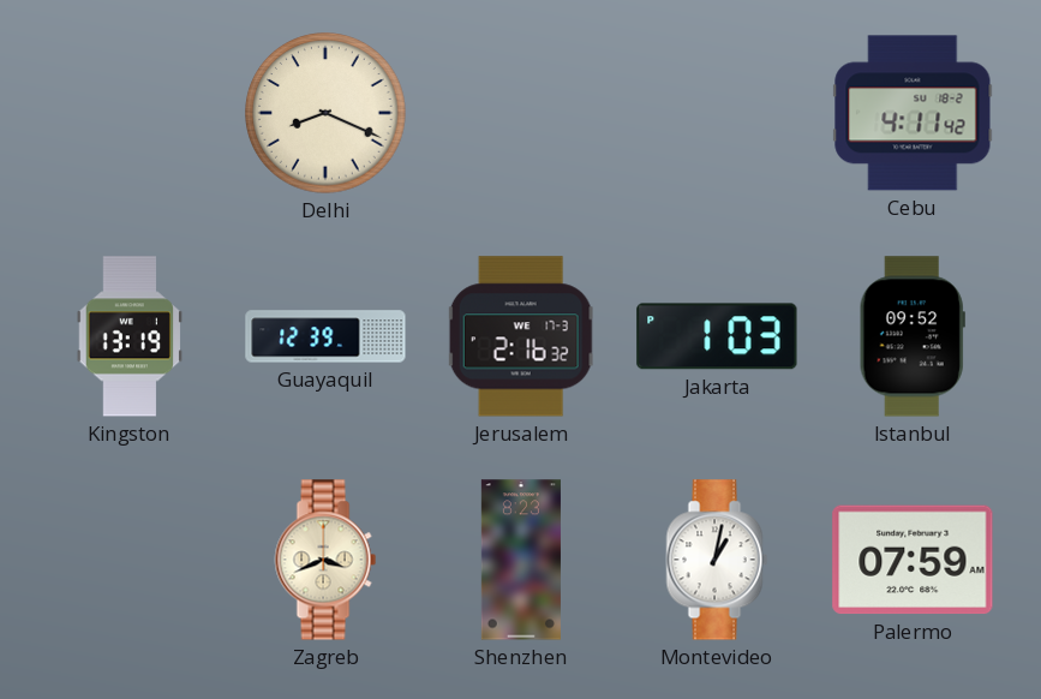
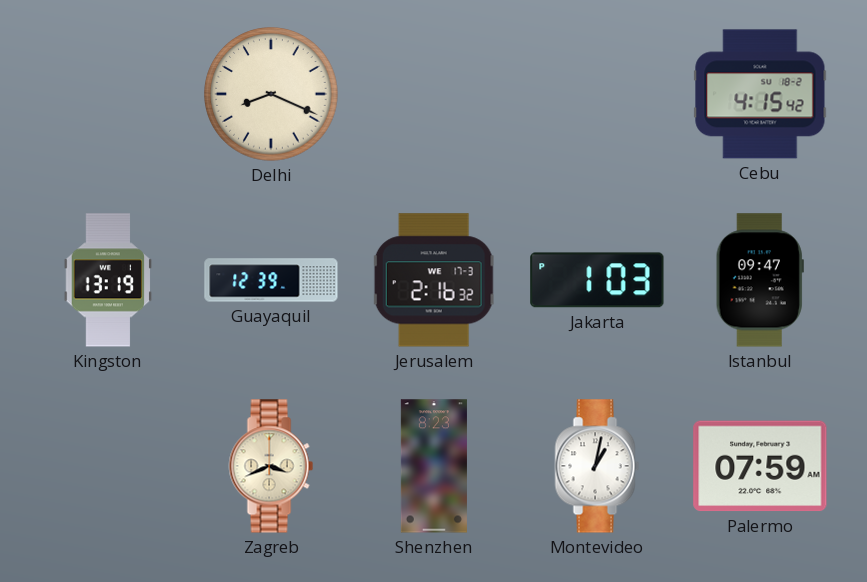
Cebu: 4:11 -> 4:15 (760, 94)
Istanbul: 09:52 -> 09:47 (760, 280)
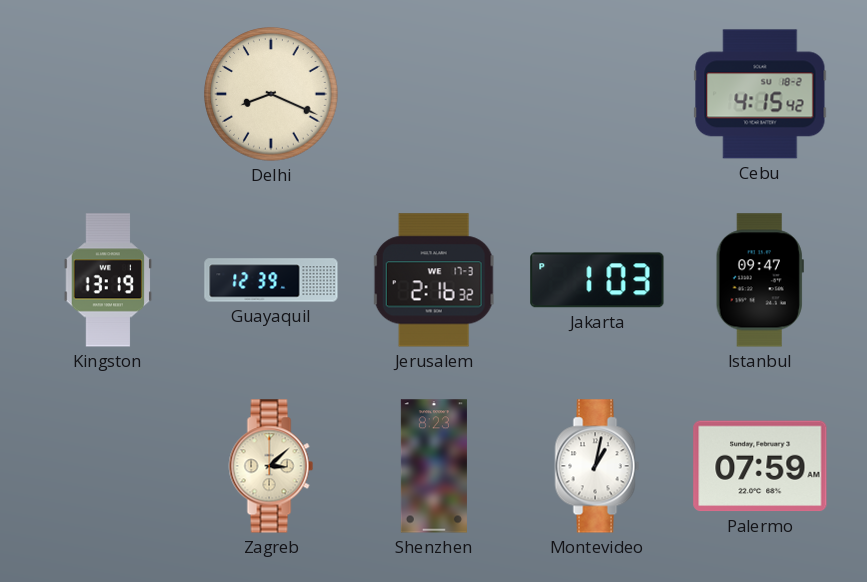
Zagreb: 3:41 -> 3:08 (271, 466)
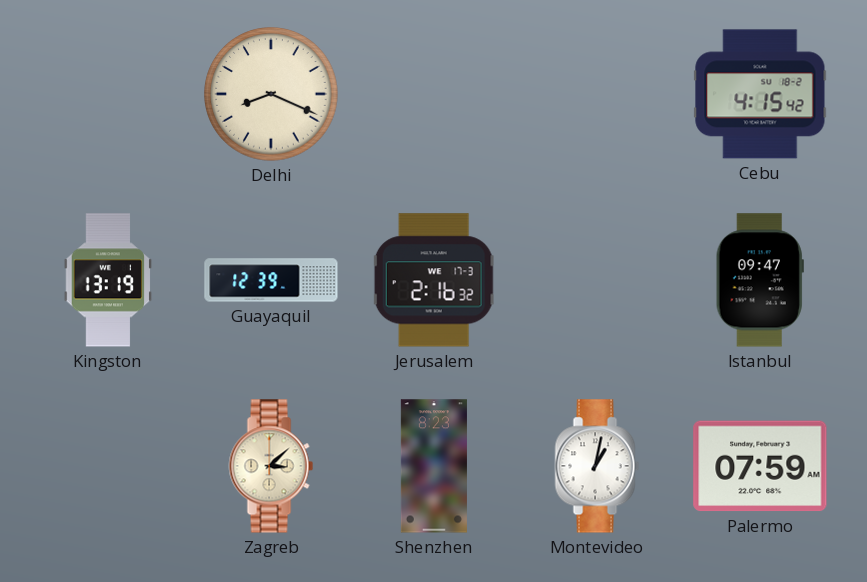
Jakarta: 1:03 -> none (597, 280)
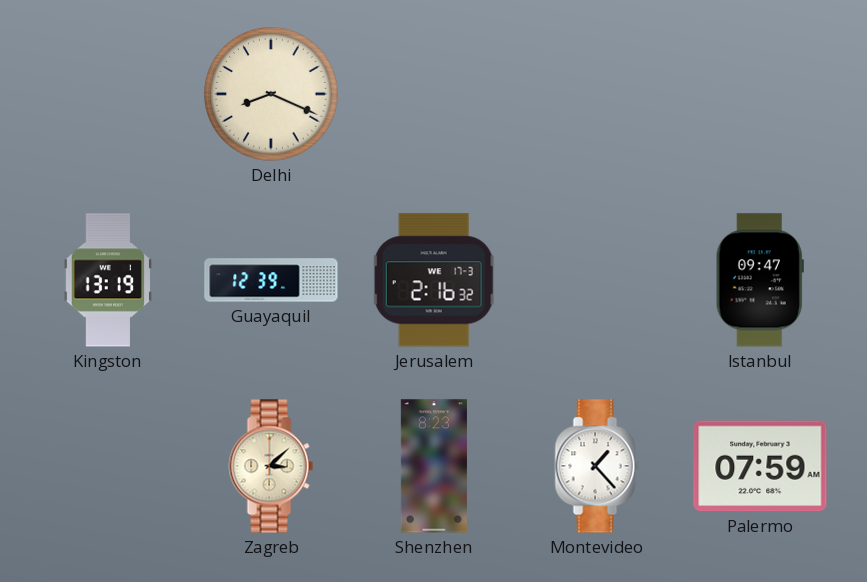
Cebu: 4:15 -> none (760, 94)
Montevideo: 1:02 -> 1:23 (597, 466)
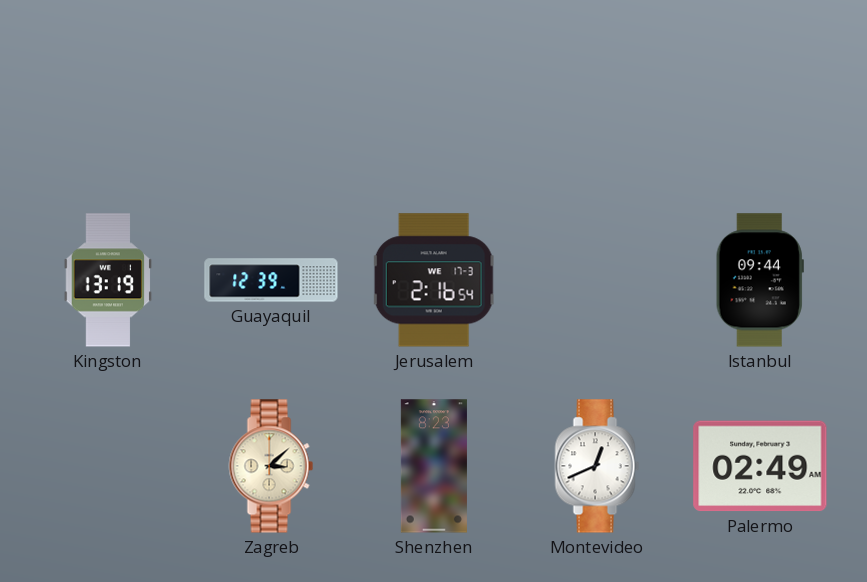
Delhi: 8:19 -> none (271, 94)
Jerusalem: 2:16:32 -> 2:16:54 (434, 280)
Istanbul: 09:47 -> 09:44 (760, 280)
Montevideo: 1:23 -> 12:41 (597, 466)
Palermo: 07:59 -> 02:49 (760, 466)
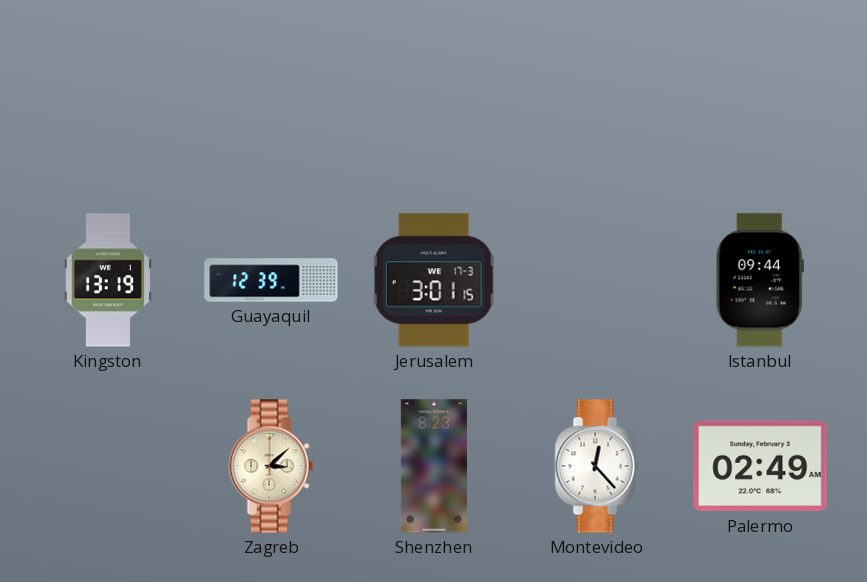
Jerusalem: 2:16 -> 3:01 (434, 280)
Montevideo: 12:41 -> 12:23 (597, 466)
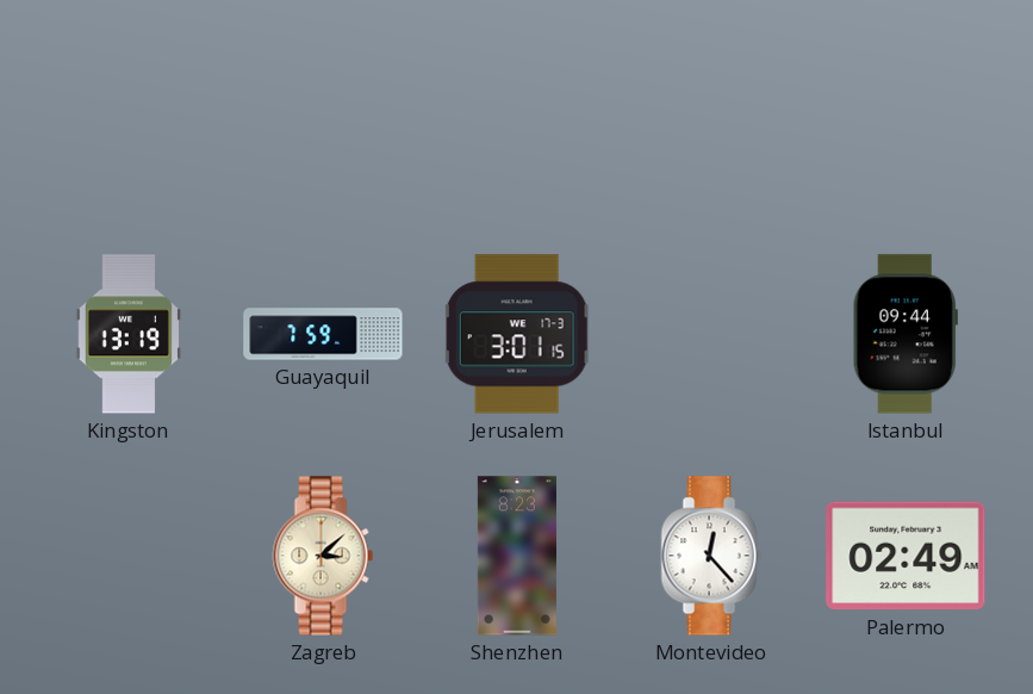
Guayaquil: 12:39 -> 7:59 (323, 334)
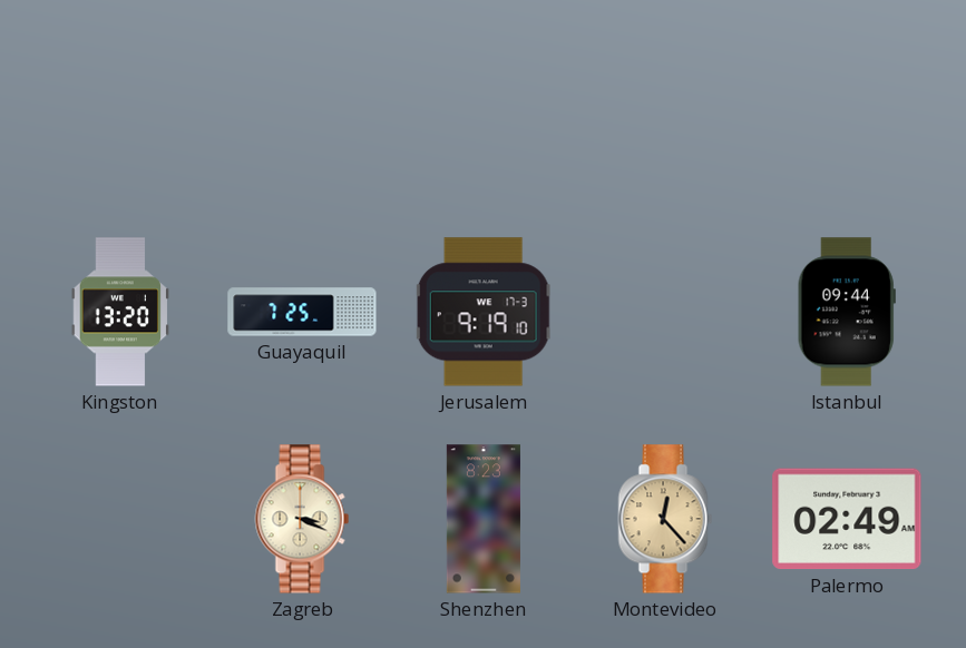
Kingston: 13:19 -> 13:20 (120, 312)
Guayaquil: 7:59 -> 7:25 (302, 312)
Jerusalem: 3:01 -> 9:19 (484, 312)
Zagreb: 3:08 -> 3:19 (302, 519)
Montevideo dial: white -> champagne (665, 519)
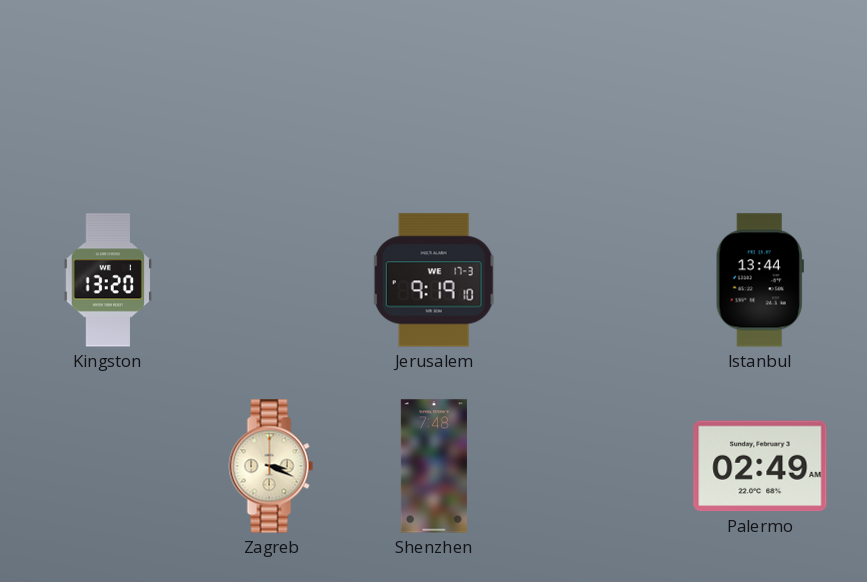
Guayaquil: 7:25 -> none (302, 312)
Istanbul: 09:44 -> 13:44 (760, 280)
Shenzhen: 8:23 -> 7:48 (434, 466)
Montevideo: 12:23 -> none (665, 519)
